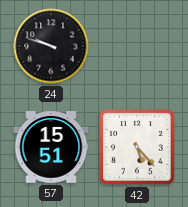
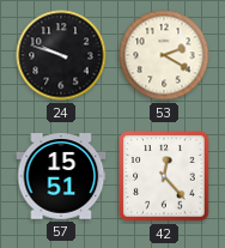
53: none -> 2:20 (164, 55)
42: 5:23 -> 12:23 (164, 176)
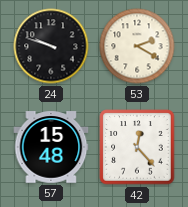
57: 15:51 -> 15:48 (51, 147)
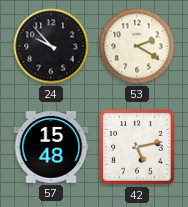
24: 9:48 -> 9:53 (51, 46)
42: 12:23 -> 5:13 (137, 147)
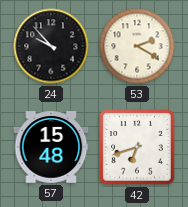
42: 5:13 -> 6:42 (137, 147)
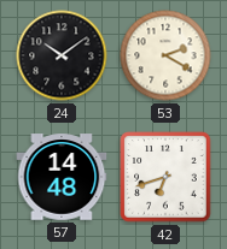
24: 9:53 -> 10:09 (62, 55)
57: 15:48 -> 14:48 (62, 177)
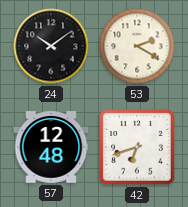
57: 14:48 -> 12:48 (51, 147)
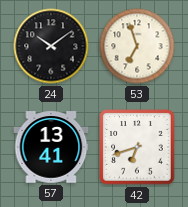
53: 2:20 -> 6:57 (137, 46)
57: 12:48 -> 13:41 (51, 147)
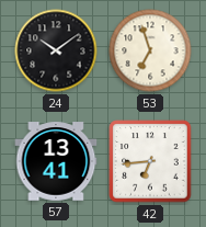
42: 6:42 -> 6:44 (150, 161)
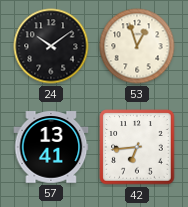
53: 6:57 -> 12:57 (137, 46)
